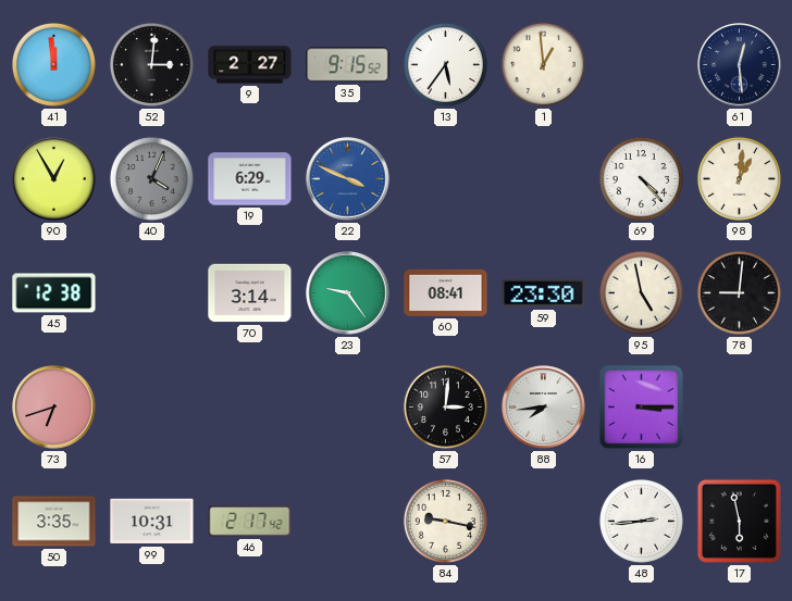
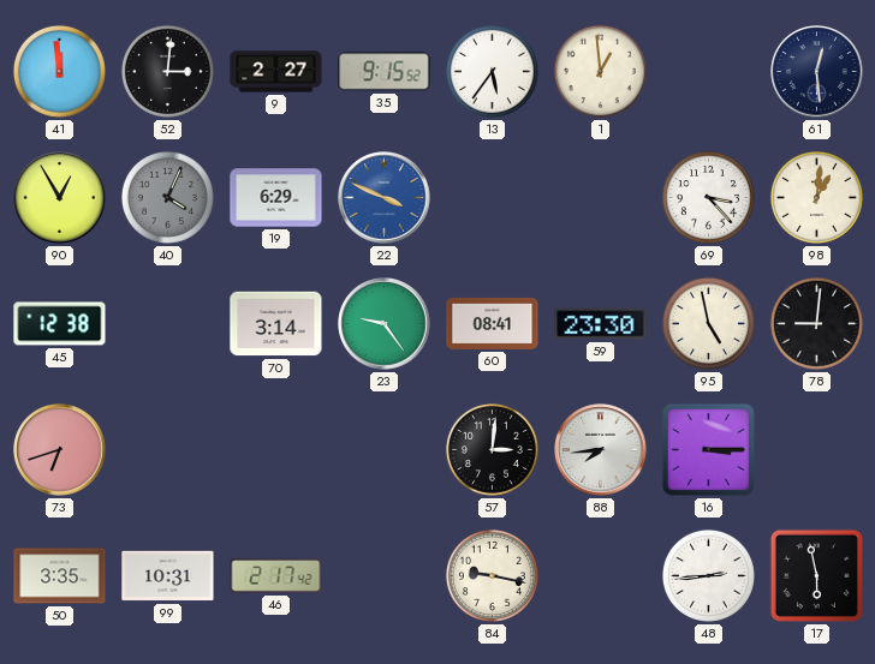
69: 4:23 -> 3:23 (708, 197)
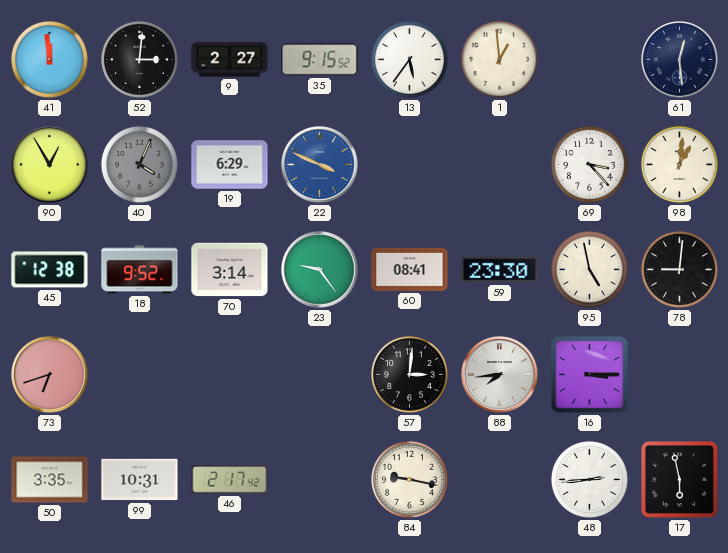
18: none -> 9:52 (140, 270)
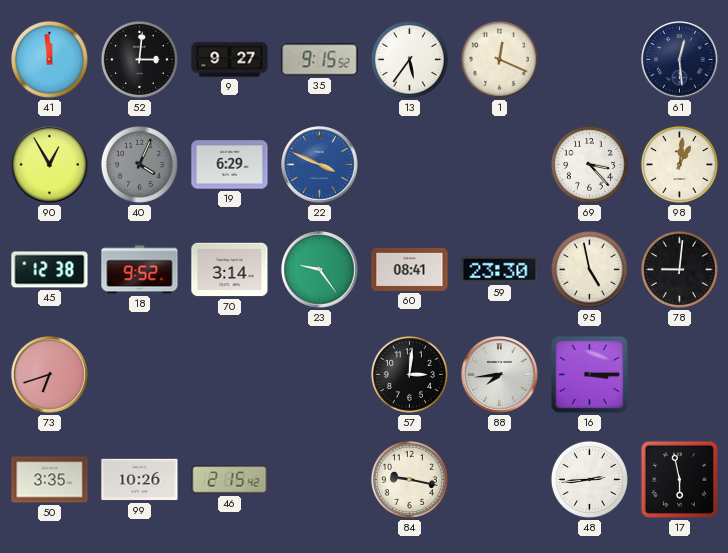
9: 2:27 -> 9:27 (230, 60)
1: 12:59 -> 12:19 (499, 59)
99: 10:31 -> 10:26 (140, 480)
46: 2:17 -> 2:15 (230, 480)
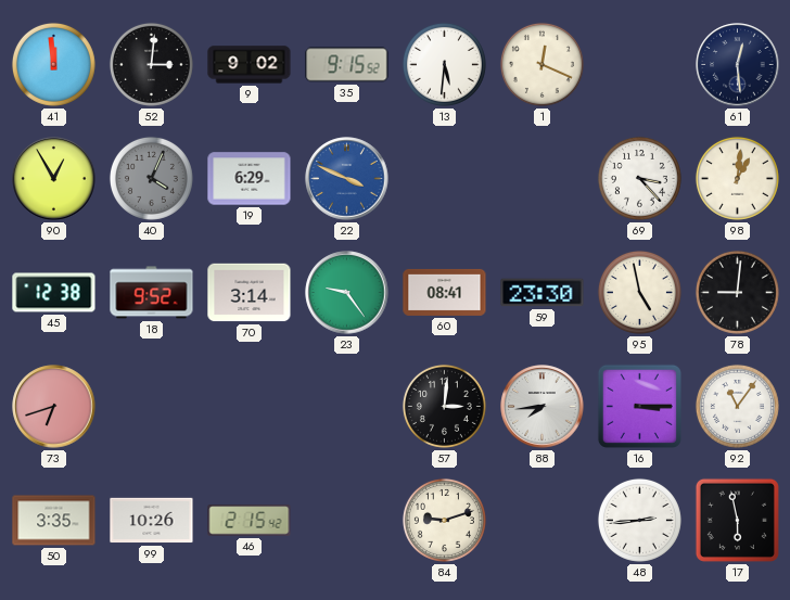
9: 9:27 -> 9:02 (250, 65)
13: 5:36 -> 5:31 (444, 64)
92: none -> 11:06 (737, 406)
84: 9:17 -> 9:12 (444, 520)
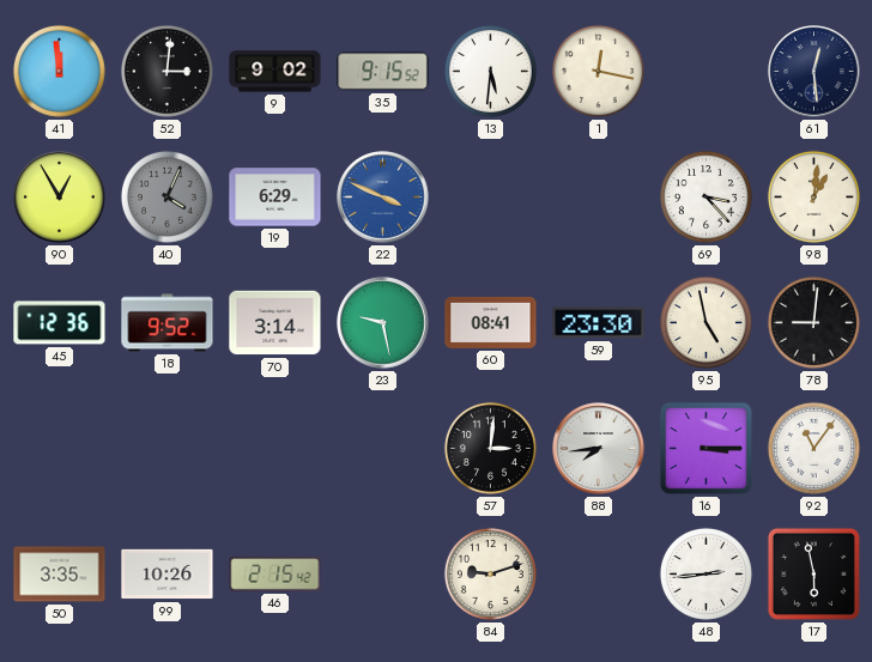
1: 12:19 -> 12:17 (598, 71)
45: 12:38 -> 12:36 (60, 323)
23: 9:24 -> 9:28 (383, 323)
73: 6:42 -> none (54, 407)
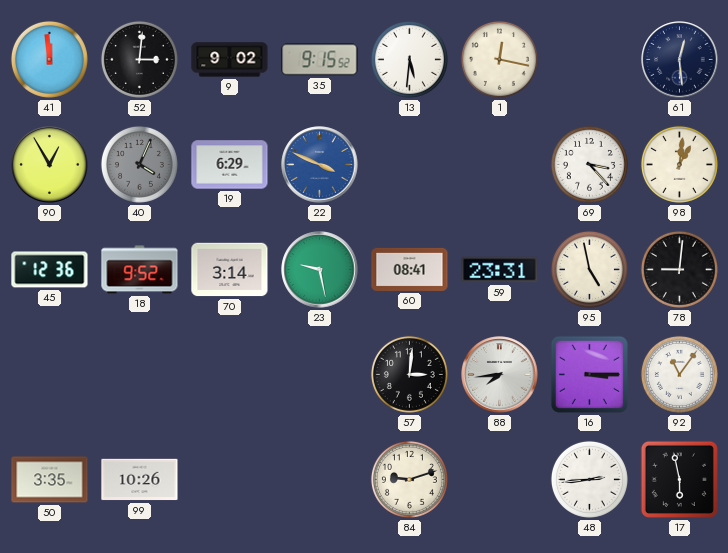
59: 23:30 -> 23:31 (500, 270)
46: 2:15 -> none (275, 575)
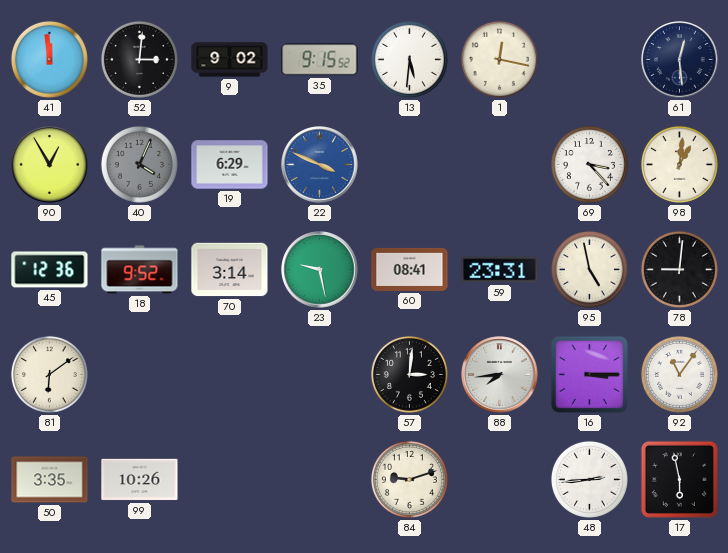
81: none -> 6:09 (49, 374)
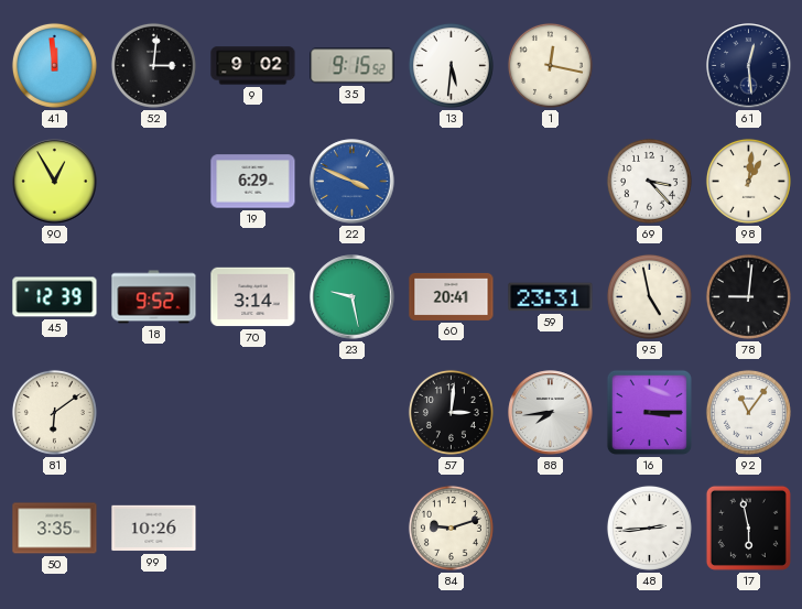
40: 4:04 -> none (139, 164)
45: 12:36 -> 12:39 (55, 297)
60: 08:41 -> 20:41 (452, 296)
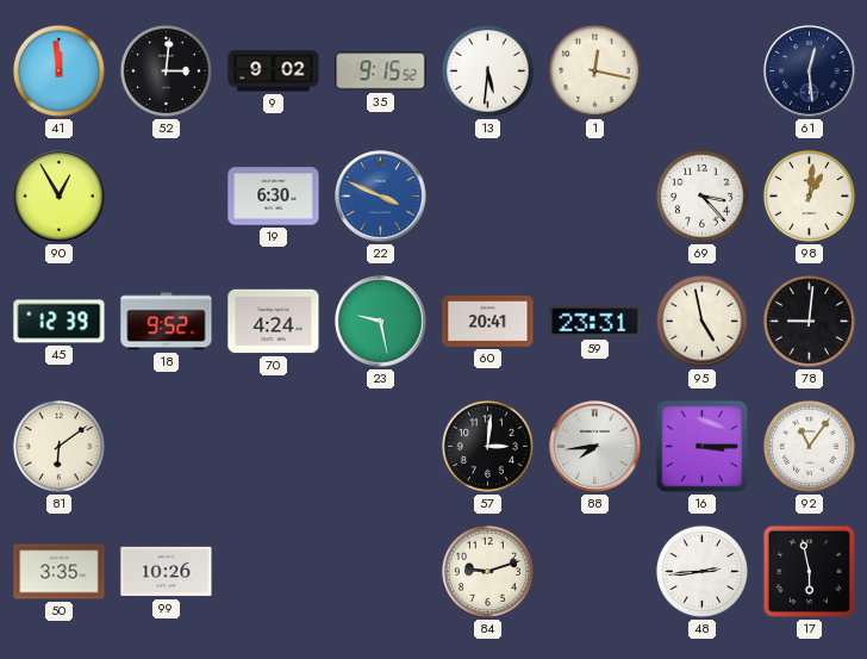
19: 6:29 -> 6:30 (274, 197)
70: 3:14 -> 4:24 (274, 322)
